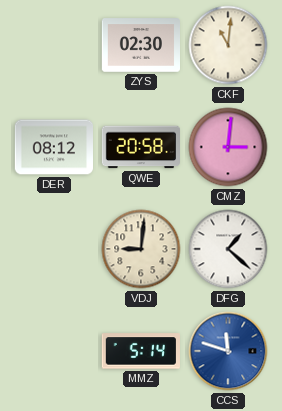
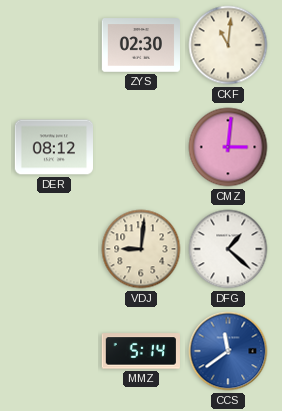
QWE: 20:58 -> none (140, 147)
CCS: 11:48 -> 11:39 (228, 351)
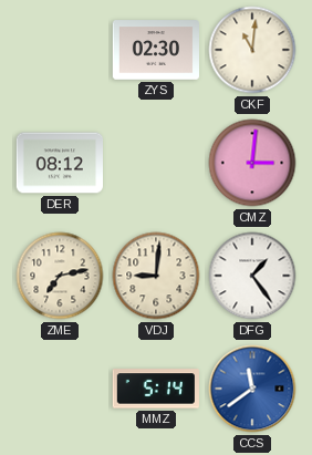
ZME: none -> 7:13 (60, 276)
DFG: 1:22 -> 1:24 (252, 276)
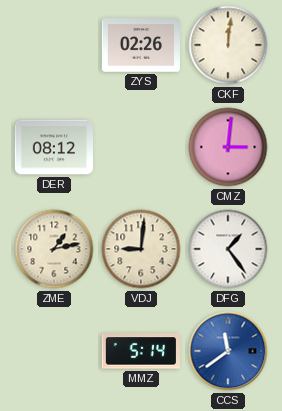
ZYS: 02:30 -> 02:26 (140, 45)
CKF: 11:01 -> 12:01 (228, 45)
ZME: 7:13 -> 1:13 (54, 249)
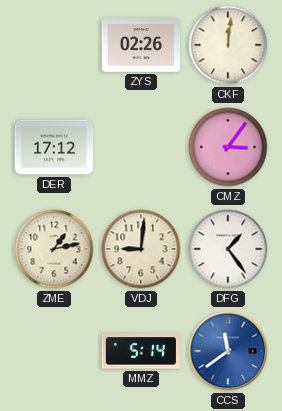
DER: 08:12 -> 17:12 (53, 147)
CMZ: 3:01 -> 3:06 (228, 147)
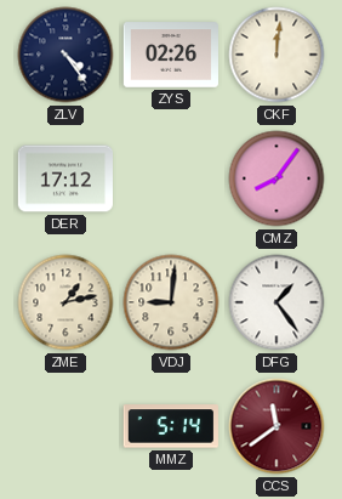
ZLV: none -> 4:24 (65, 55)
CMZ: 3:06 -> 8:06 (277, 178)
CCS dial: blue -> burgundy (277, 426)
